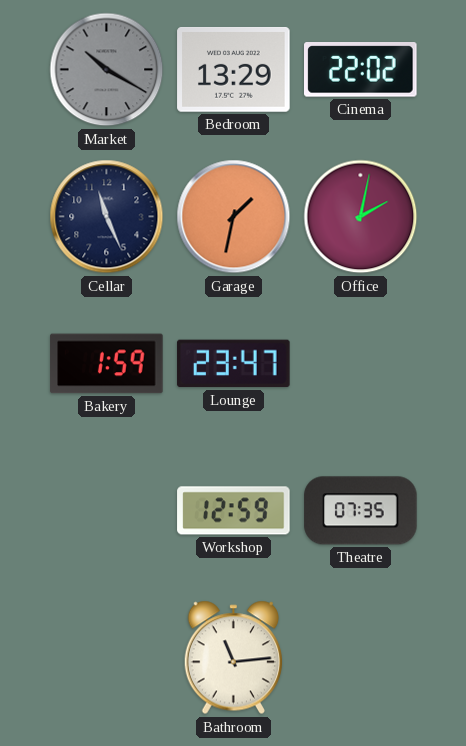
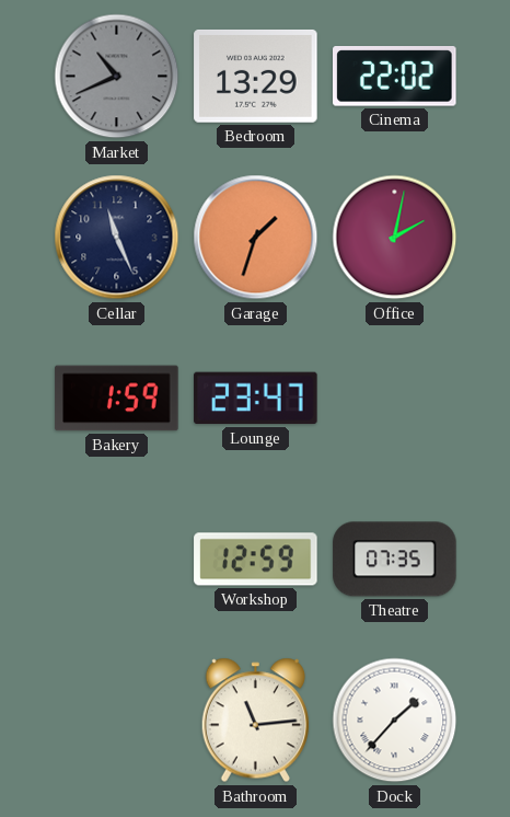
Market: 10:20 -> 10:41 (117, 77)
Garage: 1:32 -> 1:33 (256, 238)
Dock: none -> 1:37 (395, 721)
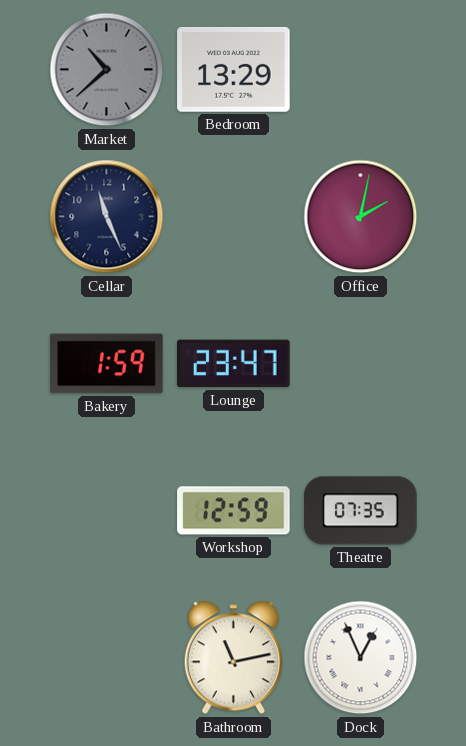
Market: 10:41 -> 10:38 (107, 70)
Cinema: 22:02 -> none (395, 77)
Garage: 1:33 -> none (256, 238)
Bathroom: 11:14 -> 11:13 (233, 658)
Dock: 1:37 -> 12:56 (361, 658)
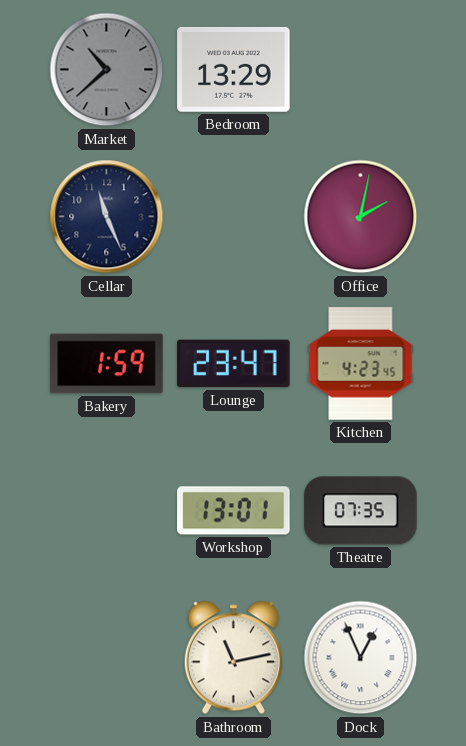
Kitchen: none -> 4:23 (361, 364)
Workshop: 12:59 -> 13:01 (234, 511)
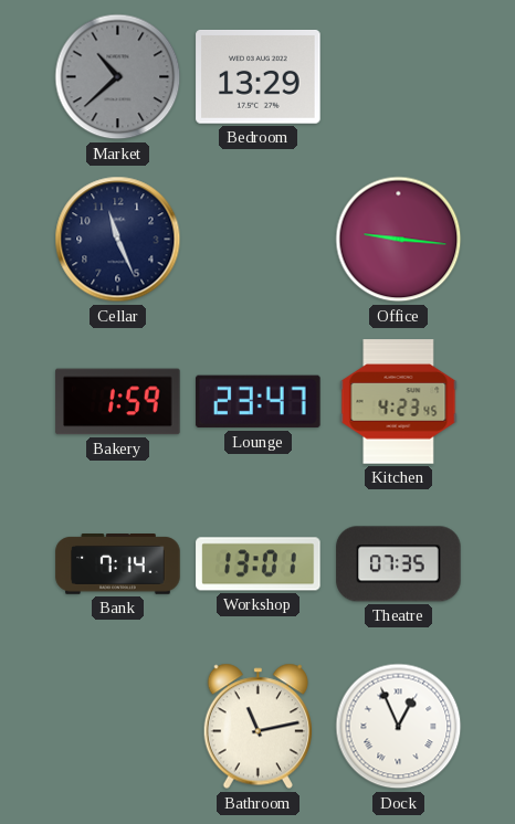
Office: 2:02 -> 9:16 (399, 240)
Bank: none -> 7:14 (118, 564)
